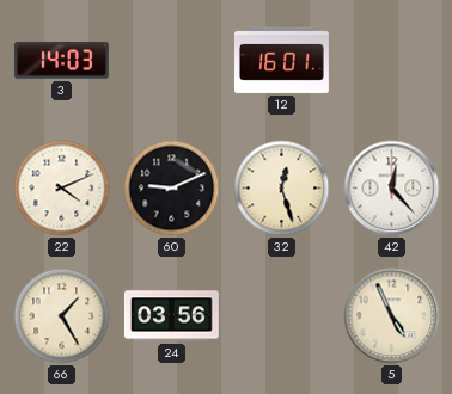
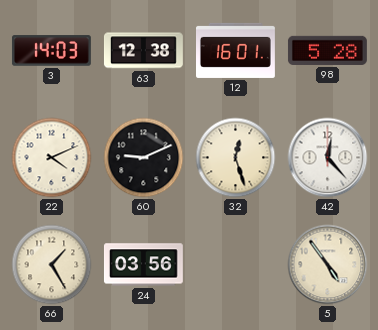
63: none -> 12:38 (144, 51)
98: none -> 5:28 (327, 50)
5: 4:56 -> 4:54 (328, 265)
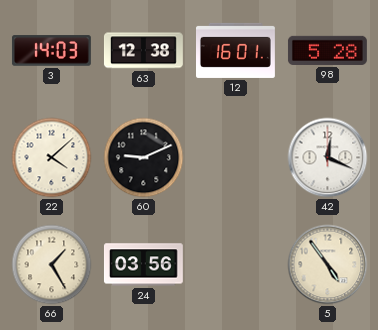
22: 4:11 -> 4:08 (52, 158)
32: 12:27 -> none (236, 158)
42: 12:23 -> 12:19 (328, 158)
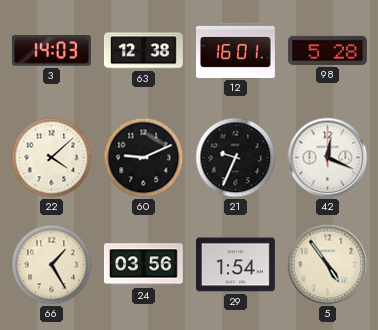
21: none -> 9:34 (236, 158)
29: none -> 1:54 (235, 265)
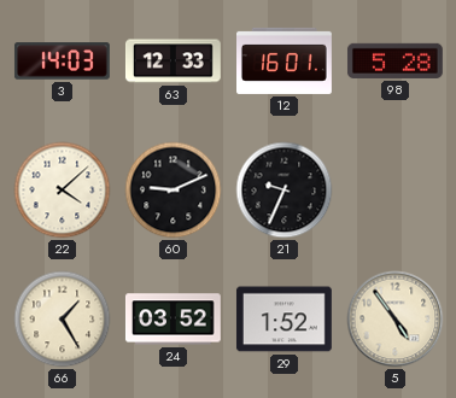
63: 12:38 -> 12:33 (174, 62)
42: 12:19 -> none (328, 158)
24: 03:56 -> 03:52 (173, 320)
29: 1:54 -> 1:52 (283, 320)
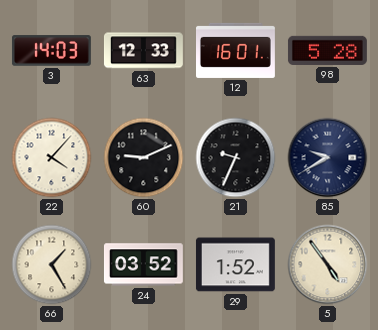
22: 4:08 -> 4:07 (52, 158)
85: none -> 9:40 (328, 158)
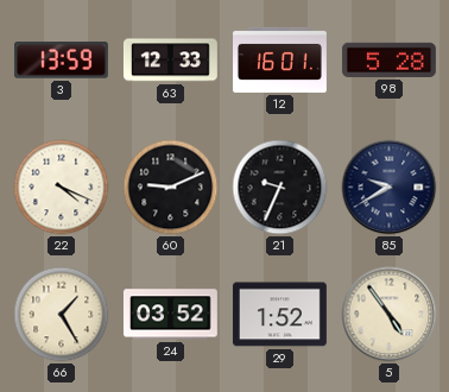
3: 14:03 -> 13:59 (61, 61)
22: 4:07 -> 4:19 (62, 188)
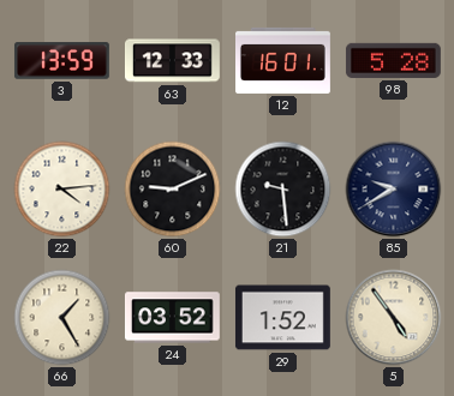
22: 4:19 -> 4:14 (62, 190)
21: 9:34 -> 9:29 (283, 190)
